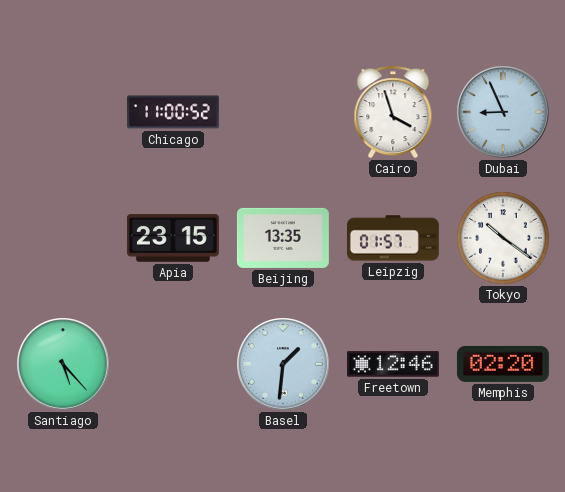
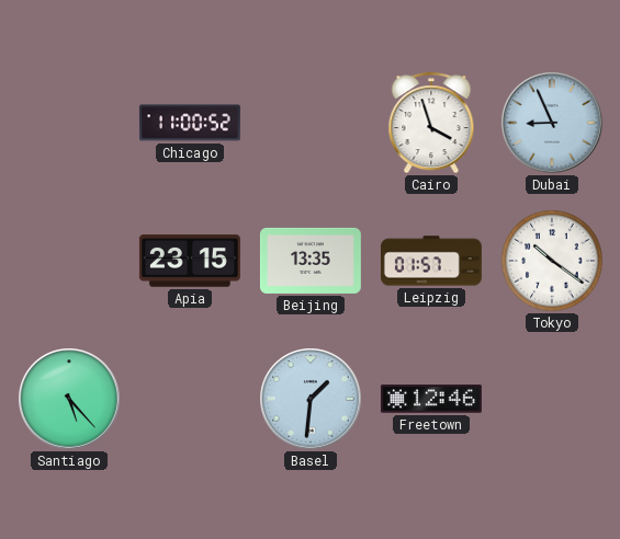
Memphis: 02:20 -> none (503, 364)
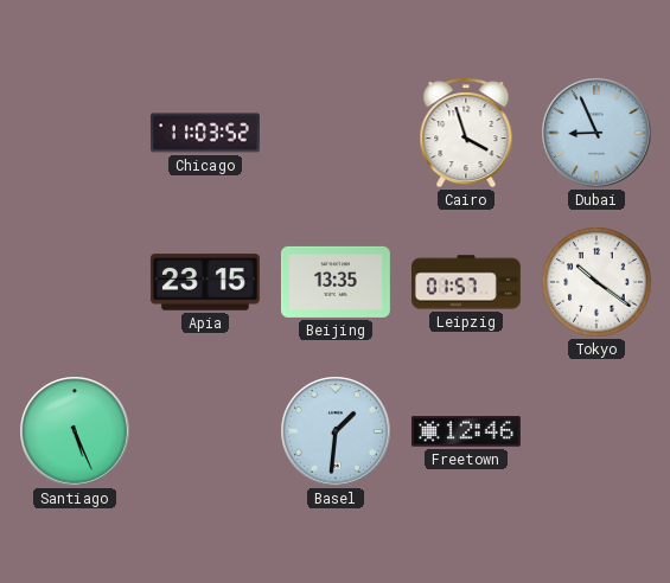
Chicago: 11:00 -> 11:03 (205, 133)
Santiago: 5:23 -> 5:26 (75, 431)
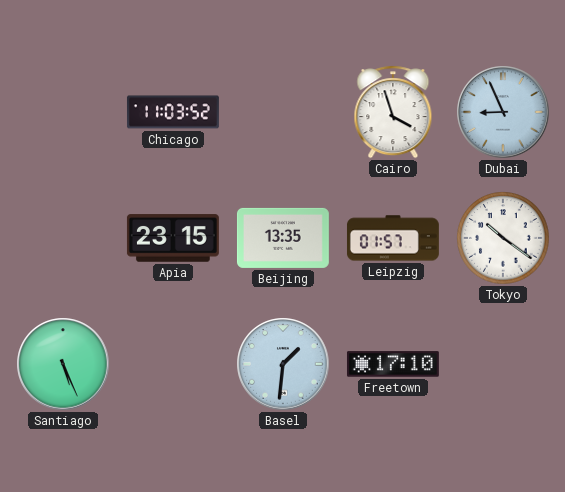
Freetown: 12:46 -> 17:10 (393, 364)
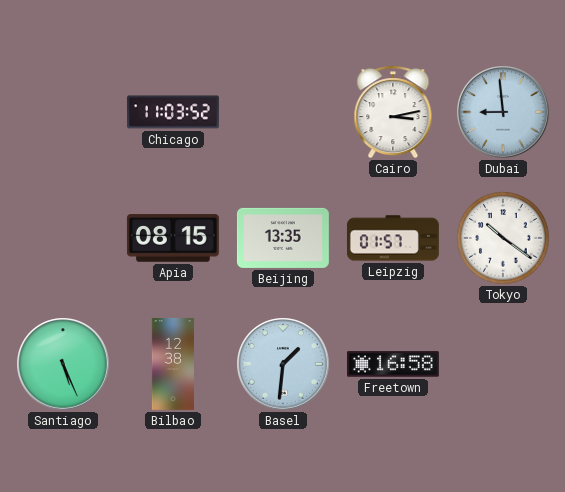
Cairo: 3:57 -> 3:13 (393, 112)
Dubai: 8:56 -> 8:59 (503, 112)
Apia: 23:15 -> 08:15 (173, 238)
Bilbao: none -> 12:38 (173, 364)
Freetown: 17:10 -> 16:58 (393, 364)
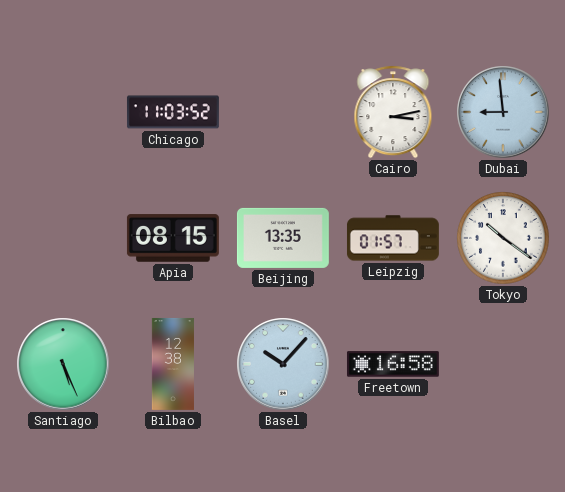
Basel: 1:31 -> 10:07 (283, 364)
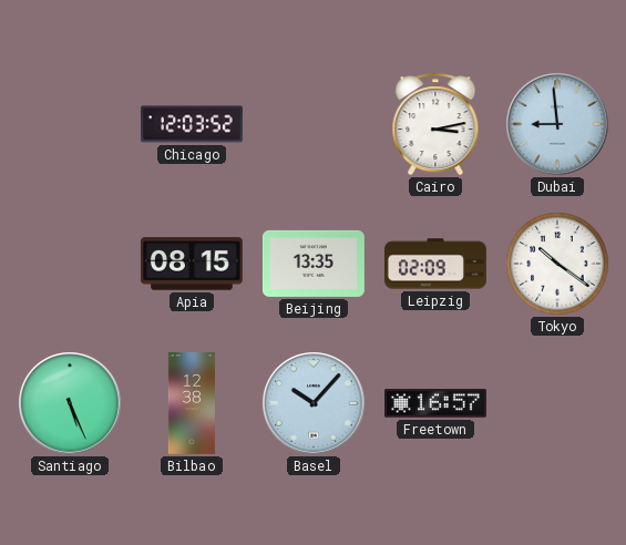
Chicago: 11:03 -> 12:03 (192, 124)
Leipzig: 01:57 -> 02:09 (435, 264)
Freetown: 16:58 -> 16:57 (435, 403)
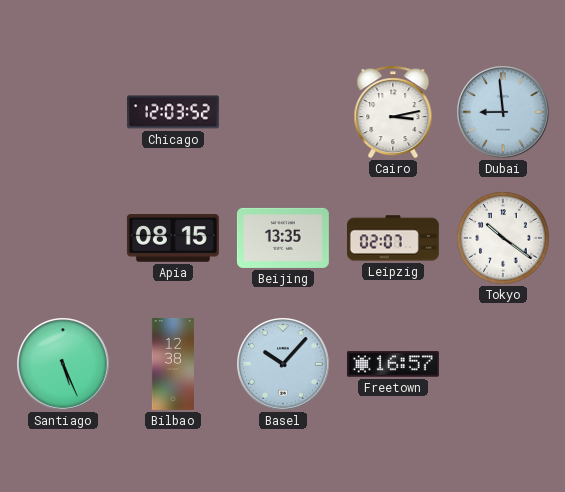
Leipzig: 02:09 -> 02:07 (393, 238)
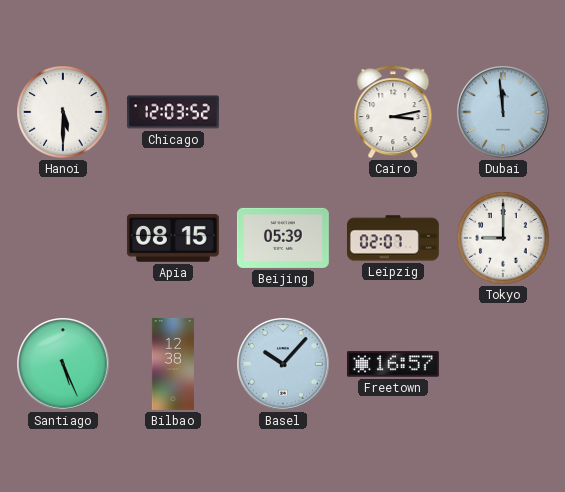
Hanoi: none -> 5:30 (63, 112)
Dubai: 8:59 -> 11:59 (503, 112)
Beijing: 13:35 -> 05:39 (283, 238)
Tokyo: 10:21 -> 9:00 (503, 238)
